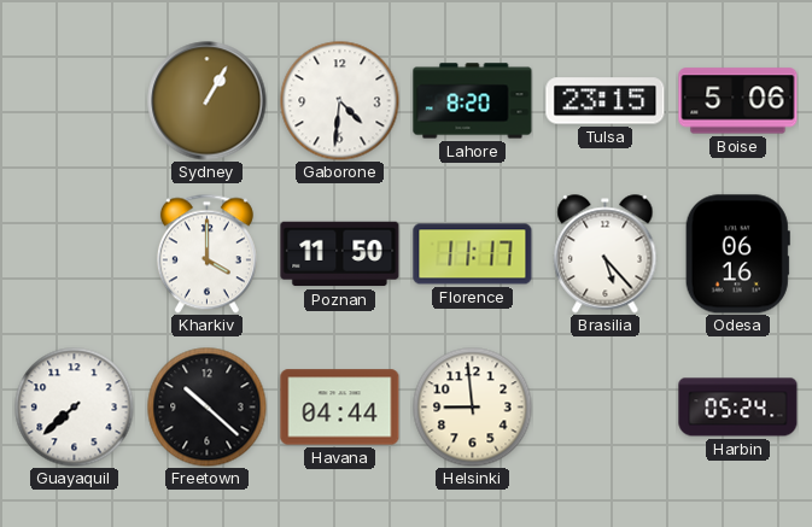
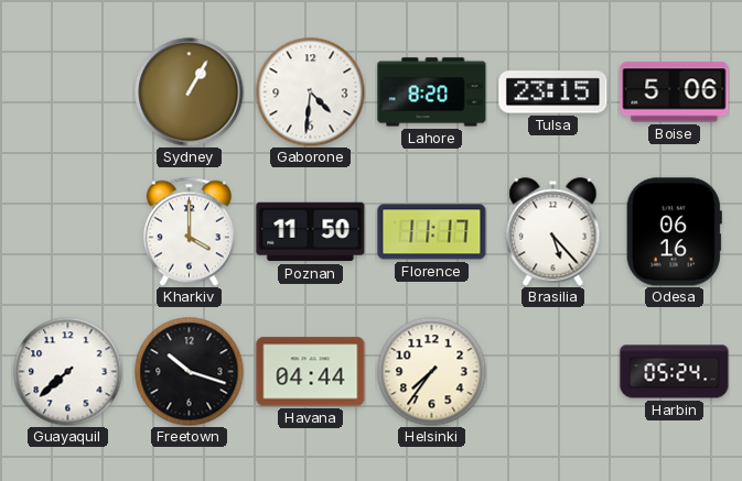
Freetown: 10:22 -> 10:18 (190, 372)
Helsinki: 8:59 -> 7:36 (432, 372)
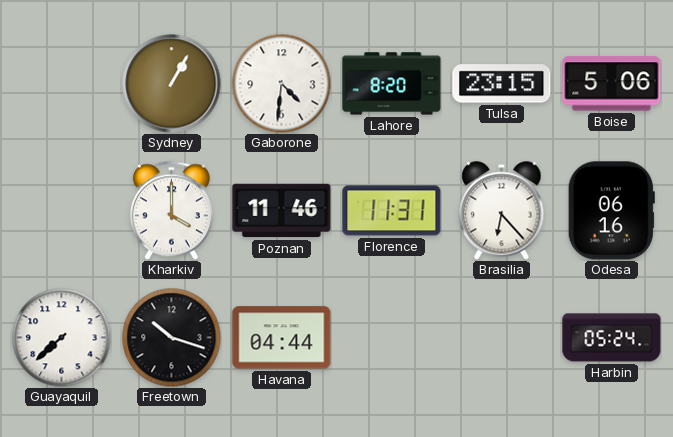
Poznan: 11:50 -> 11:46 (282, 211)
Florence: 11:17 -> 11:31 (392, 211)
Brasilia: 5:23 -> 6:23 (502, 211)
Helsinki: 7:36 -> none (432, 372)
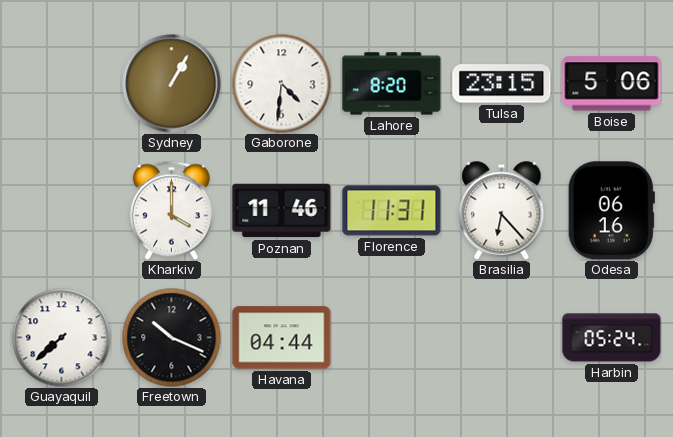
Freetown: 10:18 -> 10:19 (172, 338)
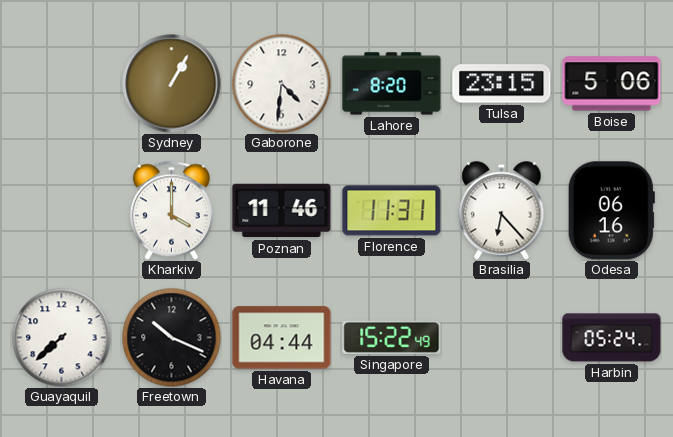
Singapore: none -> 15:22 (392, 337)
